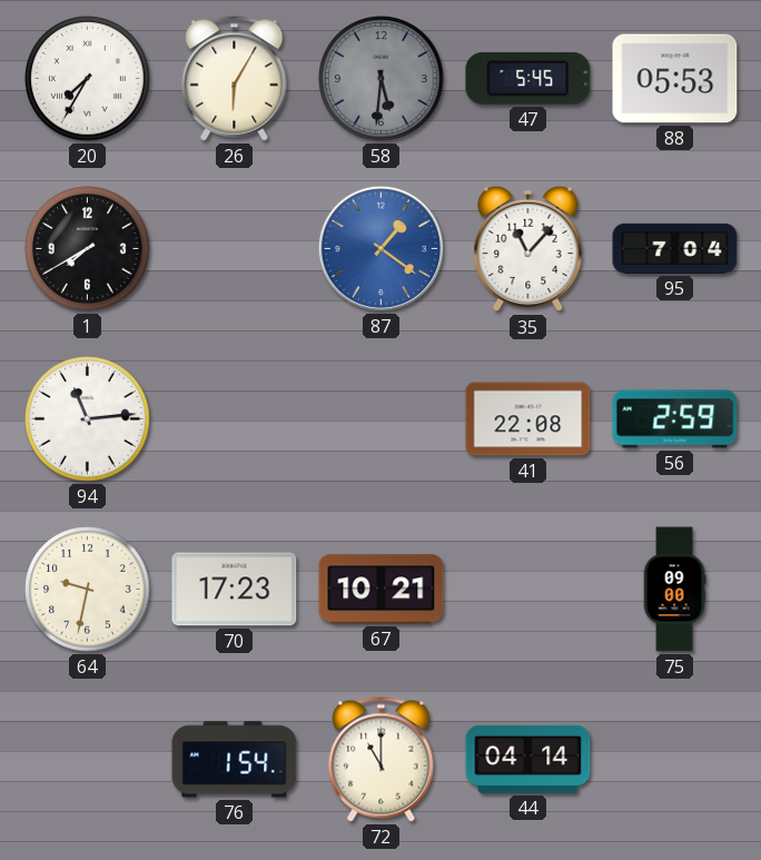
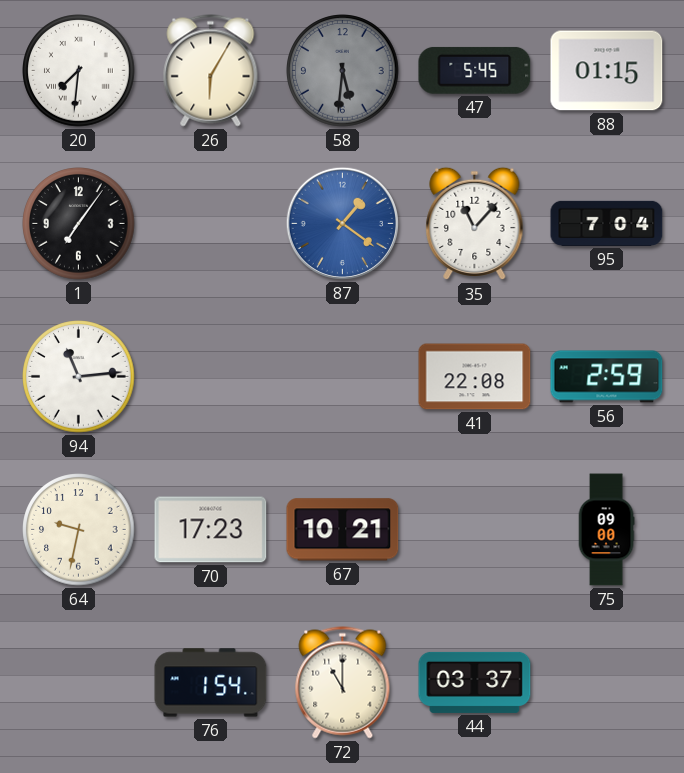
20: 7:35 -> 7:31 (79, 71)
88: 05:53 -> 01:15 (607, 71)
1: 7:40 -> 7:06 (79, 224)
44: 04:14 -> 03:37 (475, 682)
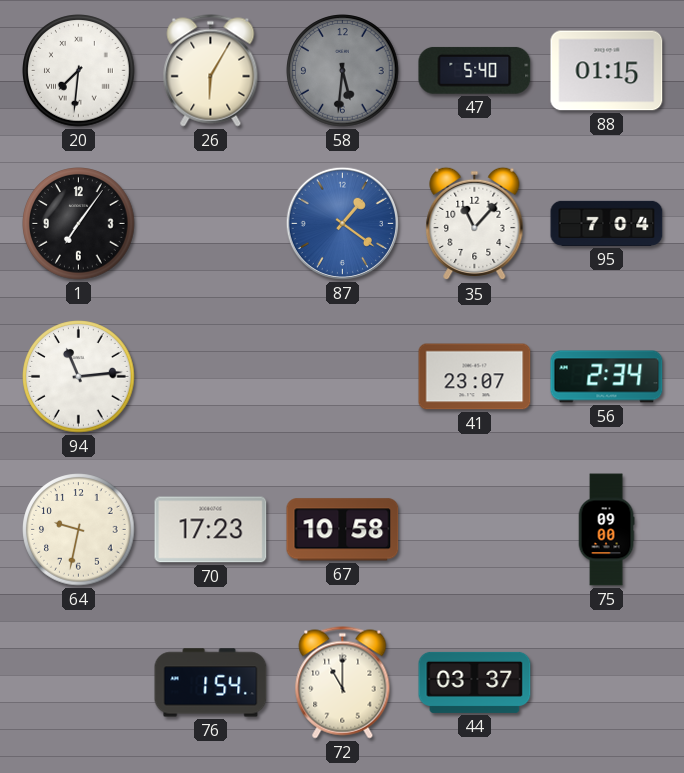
47: 5:45 -> 5:40 (475, 70)
41: 22:08 -> 23:07 (475, 377)
56: 2:59 -> 2:34 (607, 377)
67: 10:21 -> 10:58 (343, 530)
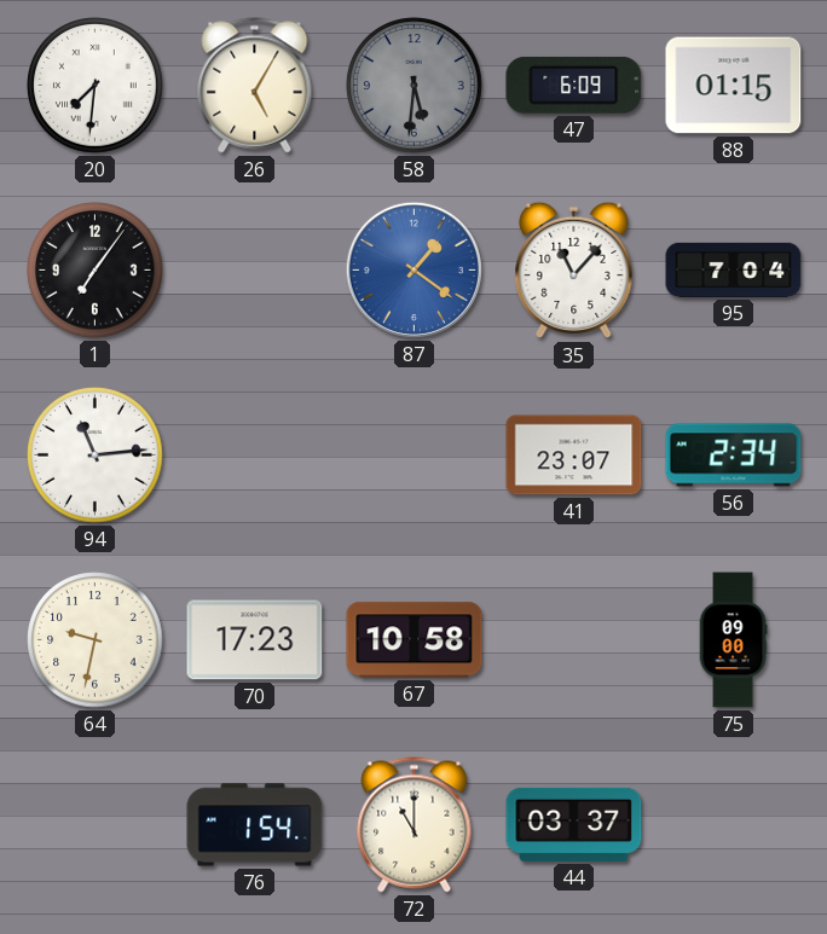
26: 6:05 -> 5:05 (255, 86)
47: 5:40 -> 6:09 (574, 85)
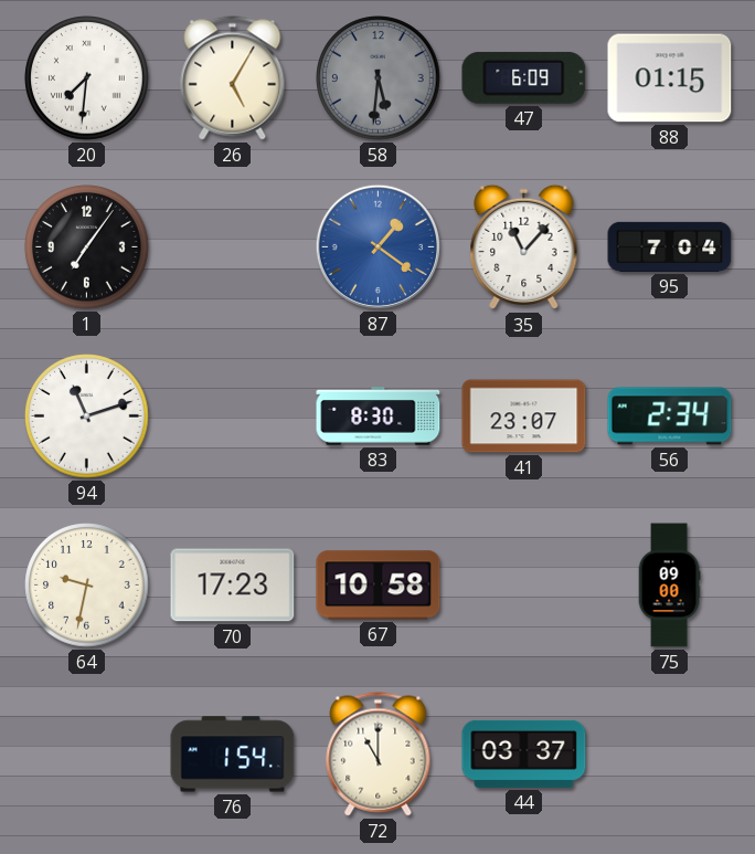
94: 11:14 -> 11:12 (87, 417)
83: none -> 8:30 (379, 417)
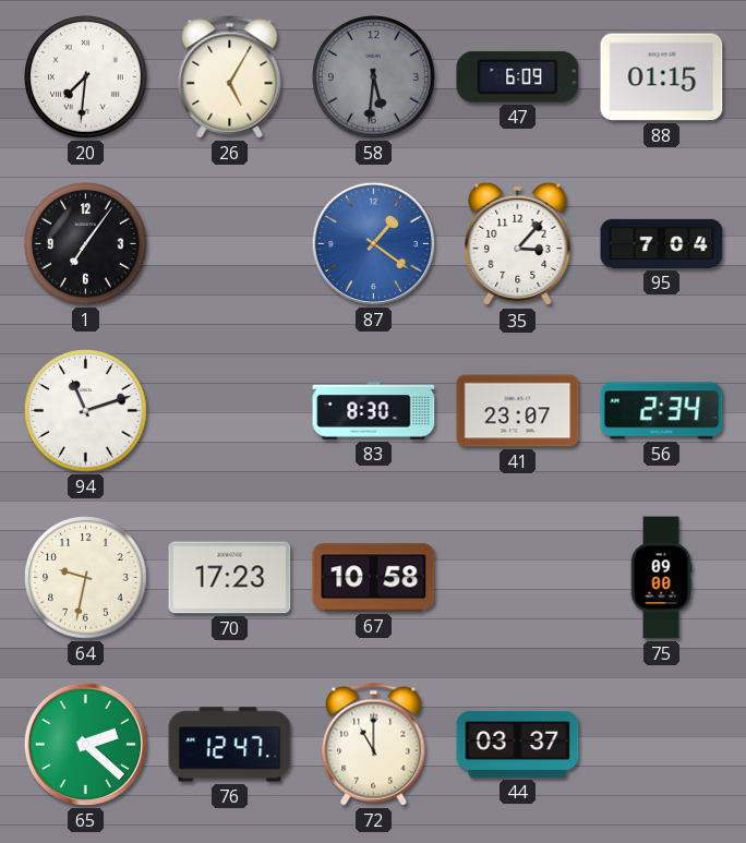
35: 11:07 -> 3:07 (518, 244)
65: none -> 2:22 (85, 744)
76: 1:54 -> 12:47 (230, 745)
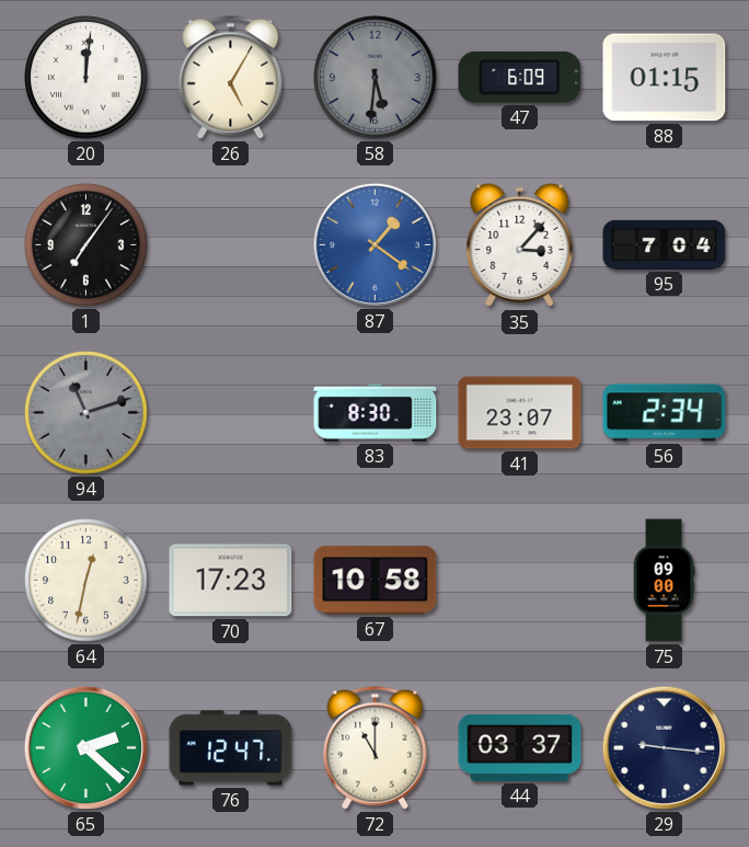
20: 7:31 -> 12:01 (87, 78)
94 dial: white -> grey (87, 413)
64: 9:32 -> 12:32 (87, 581)
29: none -> 9:16 (664, 747)
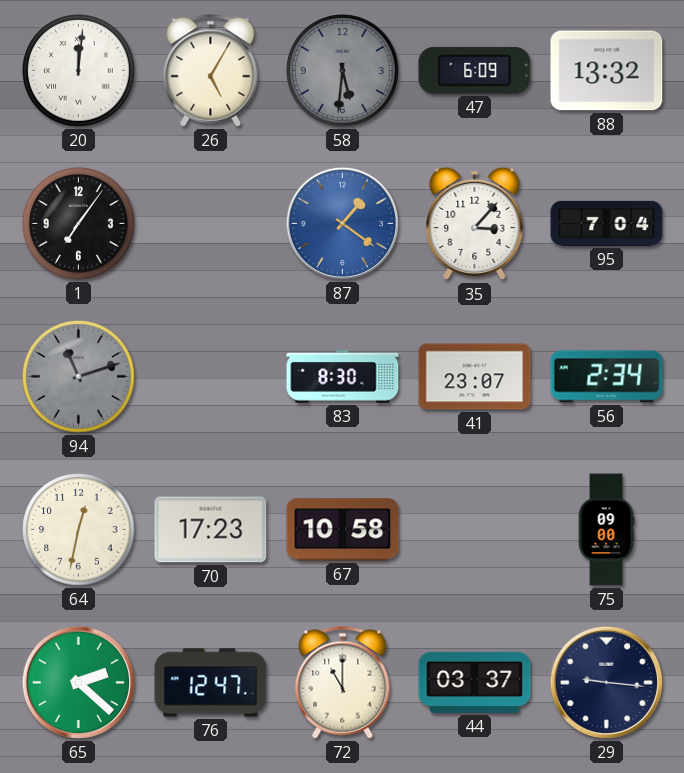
88: 01:15 -> 13:32 (607, 71)
